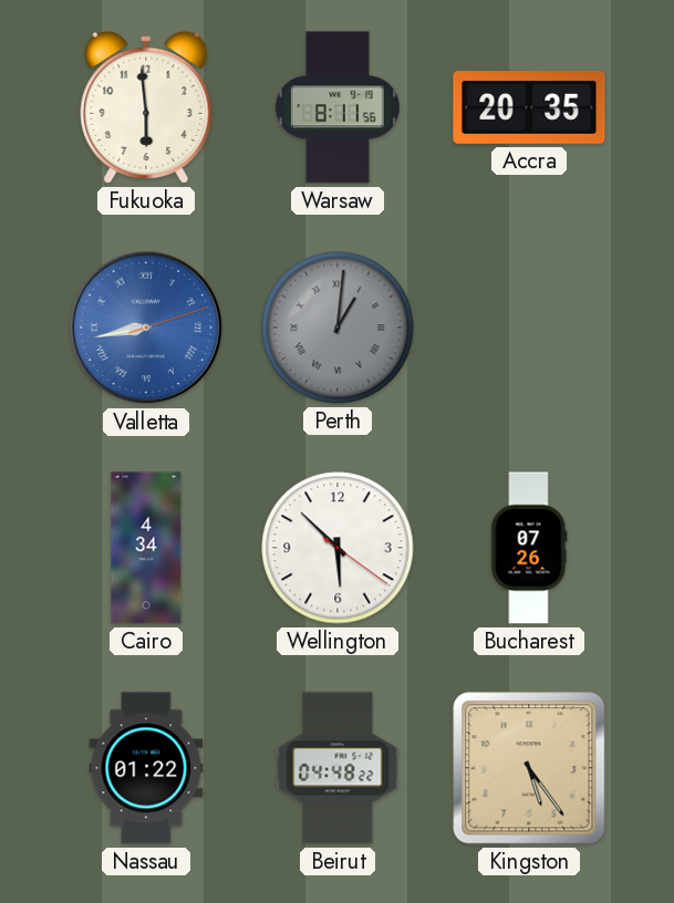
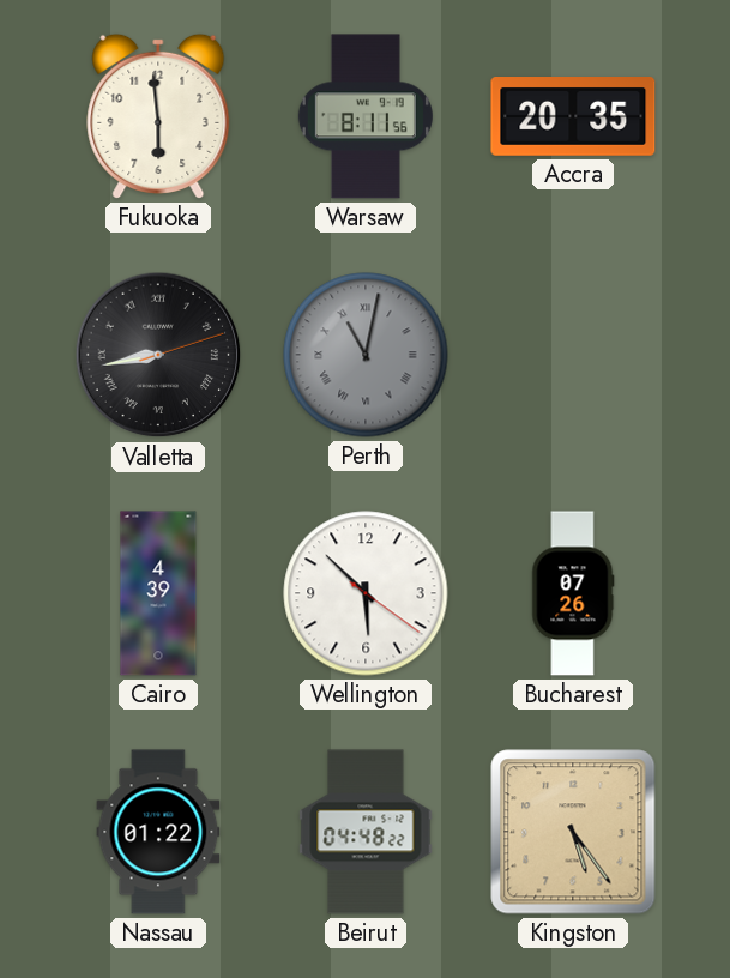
Valletta dial: blue -> black (158, 355)
Perth: 1:01 -> 11:02 (366, 355)
Cairo: 4:34 -> 4:39 (158, 593)
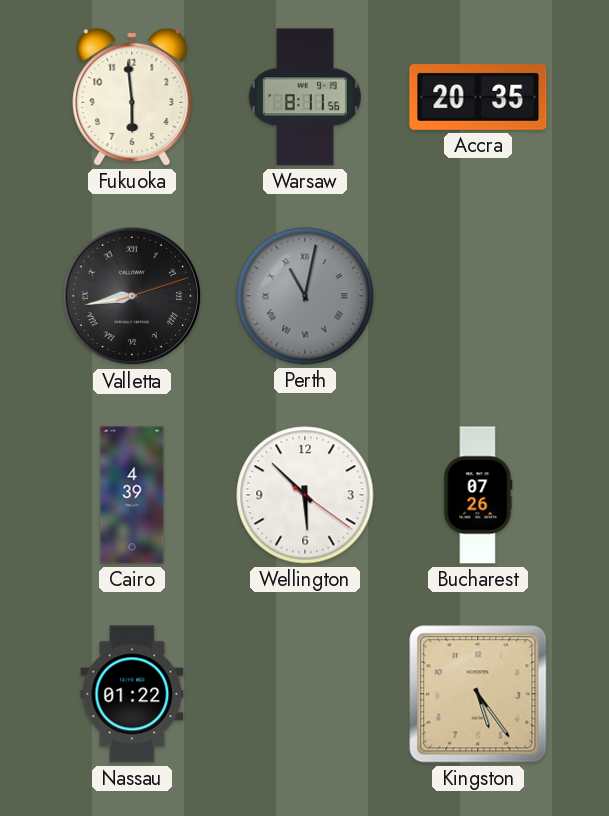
Beirut: 04:48 -> none (366, 832)
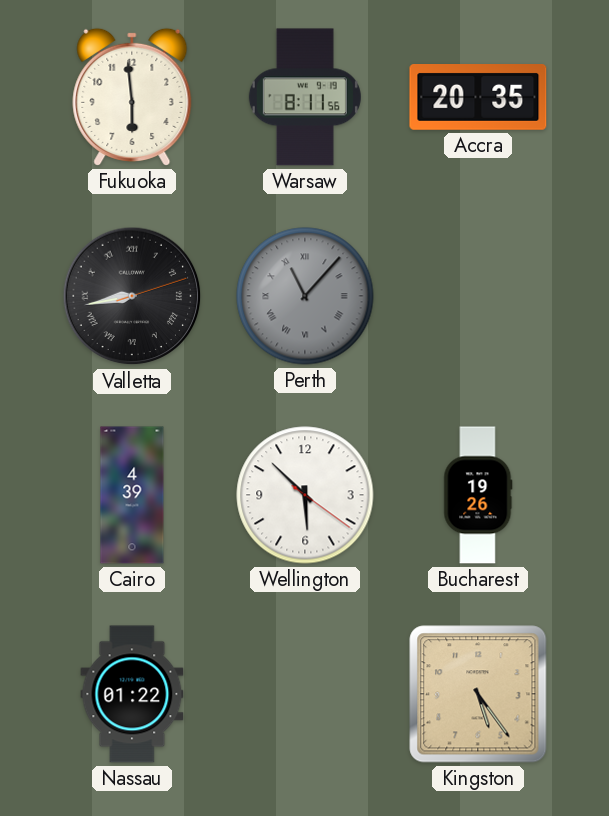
Perth: 11:02 -> 11:07 (305, 296)
Bucharest: 07:26 -> 19:26 (478, 495)
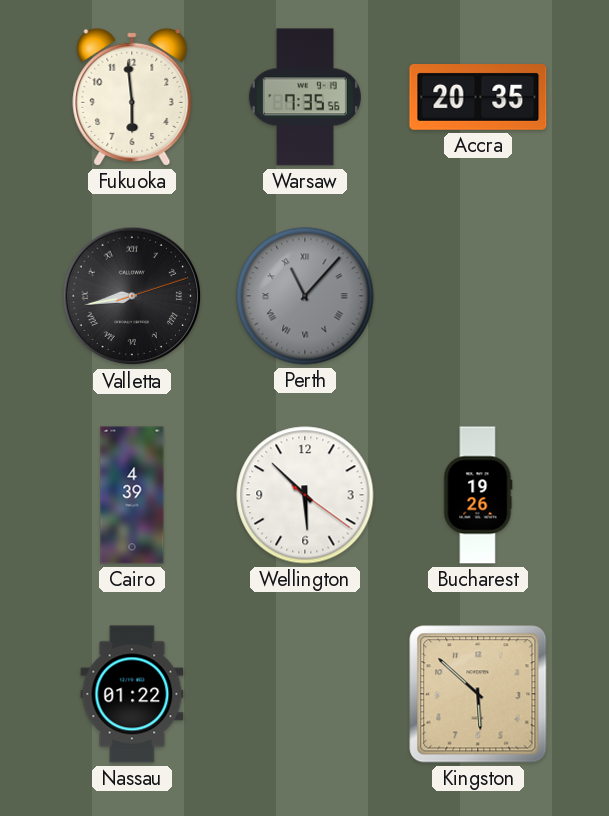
Warsaw: 8:11 -> 7:35 (305, 97)
Kingston: 5:24 -> 5:52 (478, 694)
